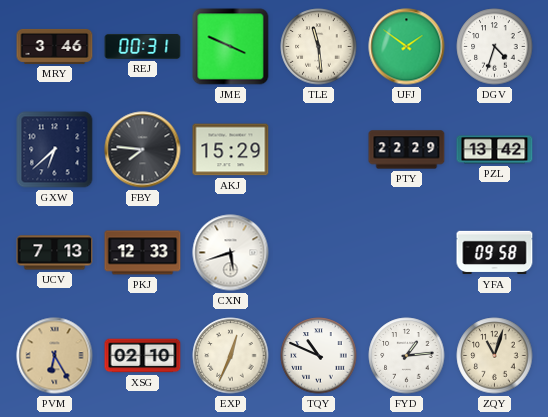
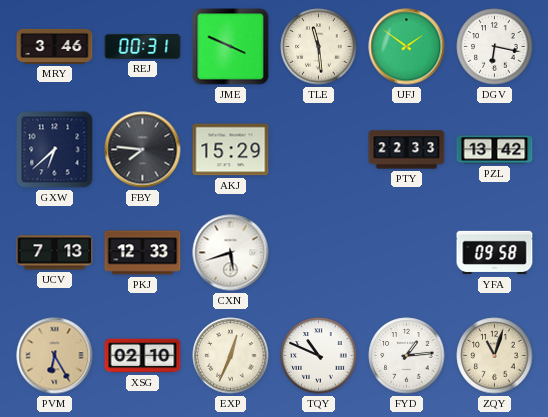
DGV: 4:33 -> 6:17 (495, 47)
PTY: 22:29 -> 22:33 (407, 150)
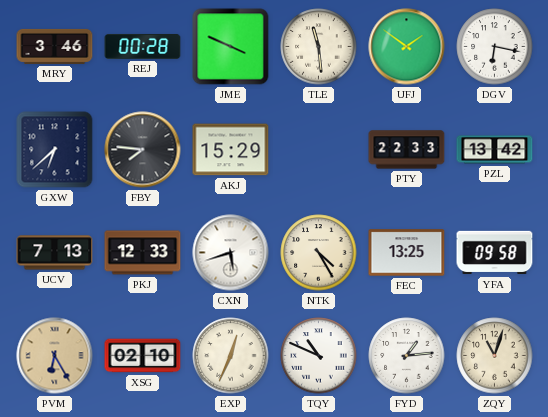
REJ: 00:31 -> 00:28 (143, 46)
NTK: none -> 4:25 (319, 253)
FEC: none -> 13:25 (407, 253)
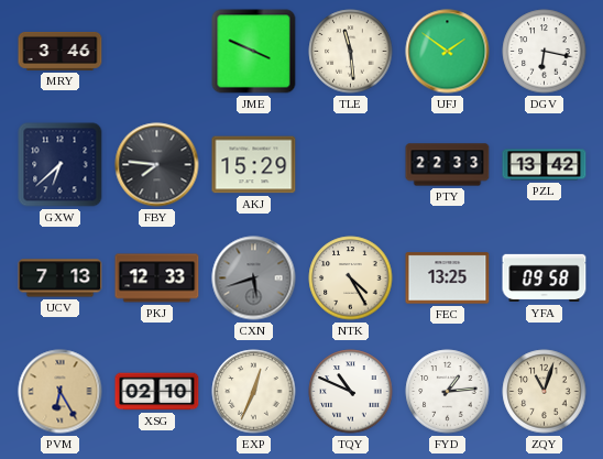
REJ: 00:28 -> none (143, 46)
CXN dial: white -> grey (254, 278)
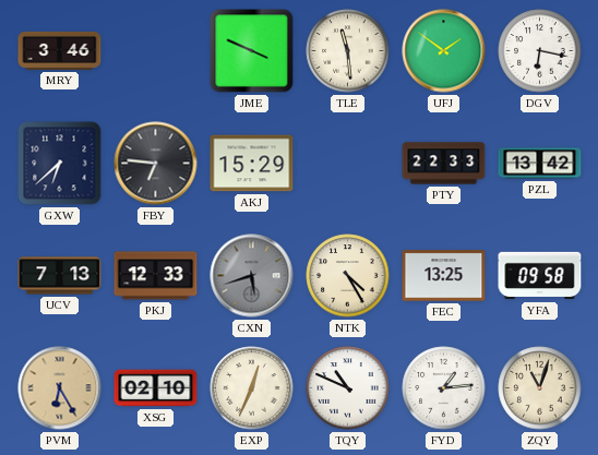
FBY: 7:46 -> 6:46 (156, 164)
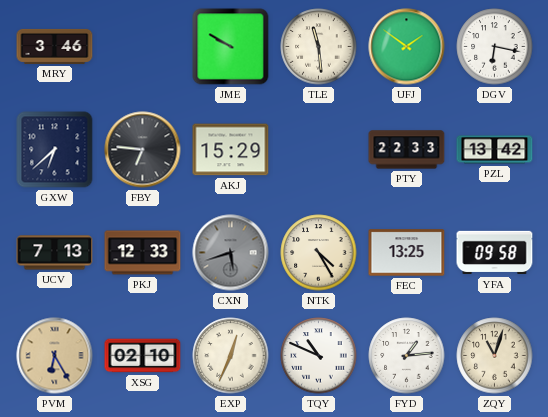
JME: 3:49 -> 9:50 (231, 47)
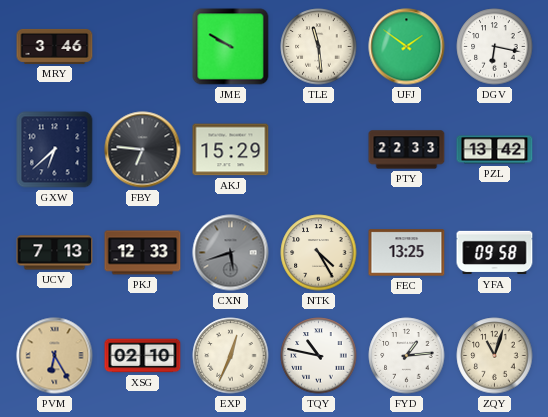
TQY: 10:49 -> 10:47 (319, 356)
